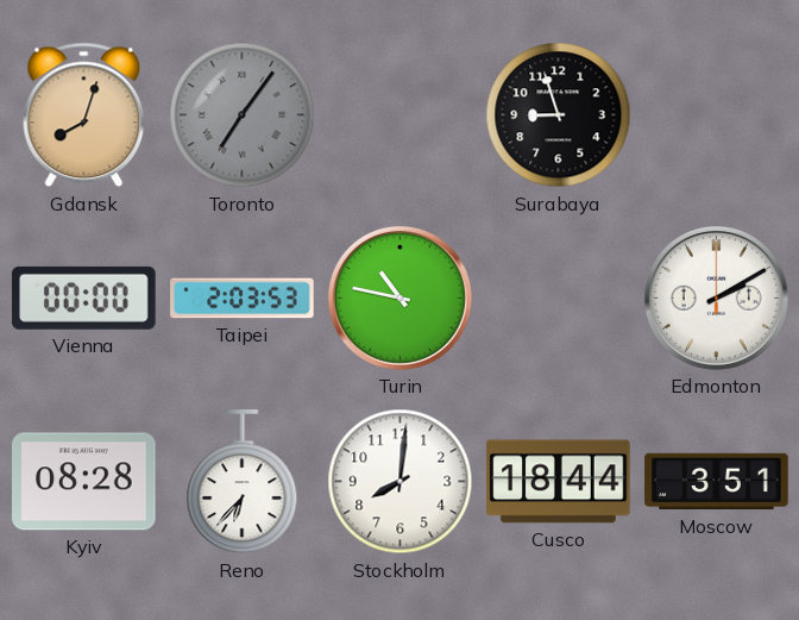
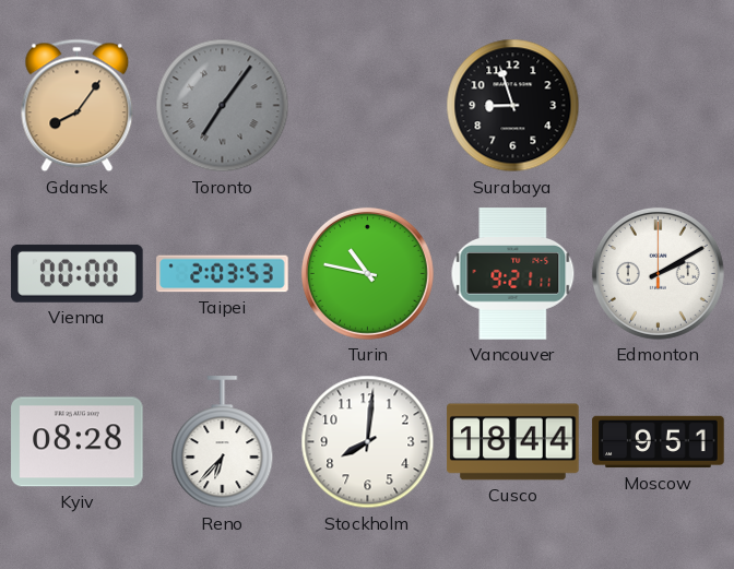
Gdansk: 8:03 -> 8:06 (78, 106)
Vancouver: none -> 9:21 (513, 274)
Moscow: 3:51 -> 9:51 (659, 442)
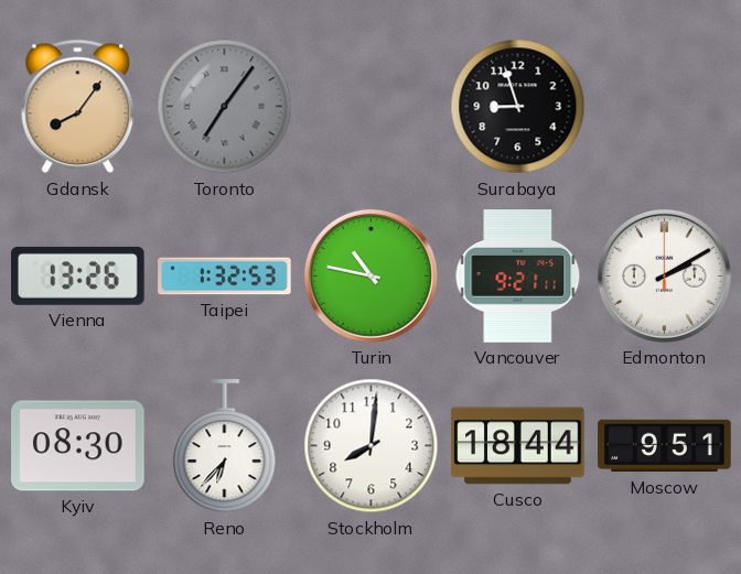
Vienna: 00:00 -> 13:26 (78, 275)
Taipei: 2:03 -> 1:32 (225, 277)
Kyiv: 08:28 -> 08:30 (78, 446)
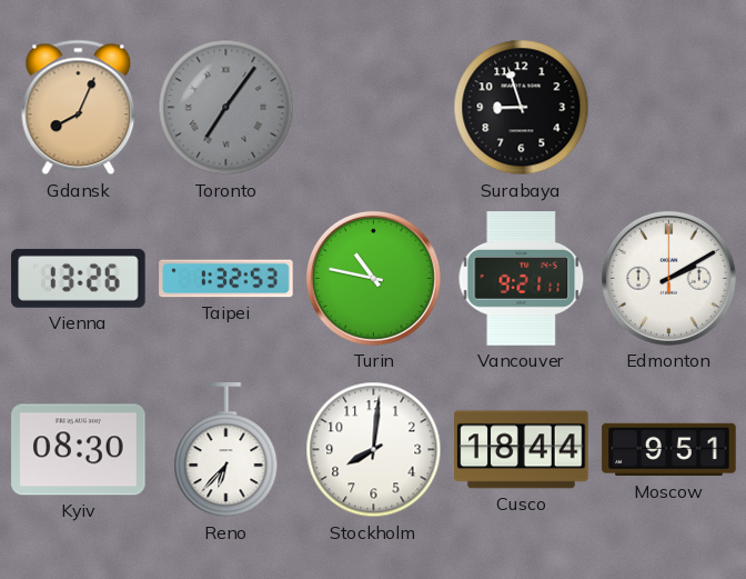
Gdansk: 8:06 -> 8:04 (79, 108)
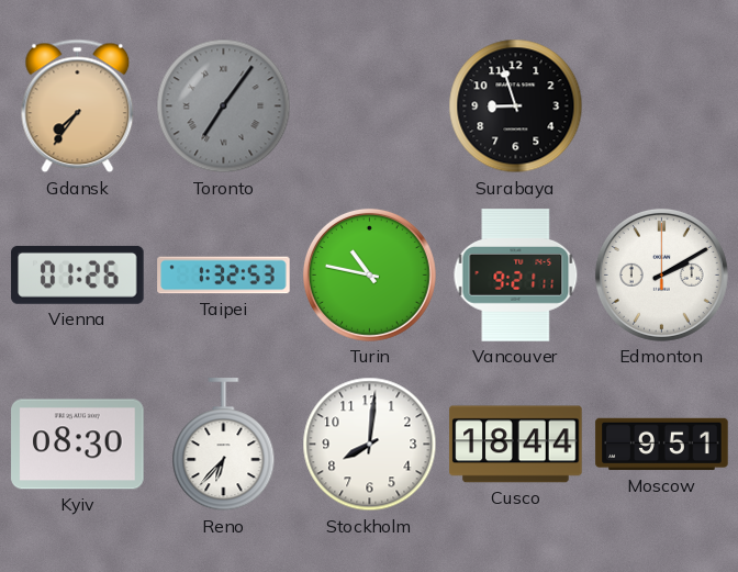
Gdansk: 8:04 -> 7:36 (78, 106)
Vienna: 13:26 -> 01:26 (78, 274)
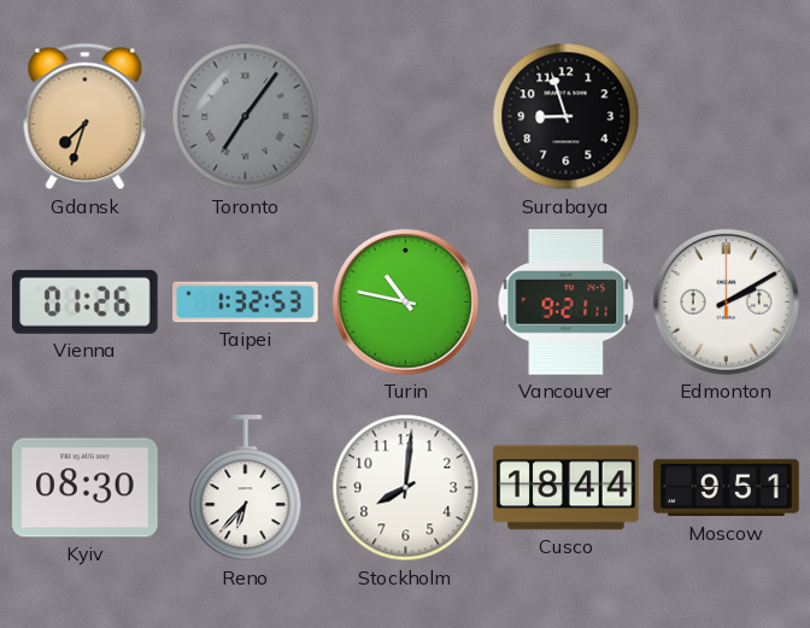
Gdansk: 7:36 -> 7:33 (86, 117)
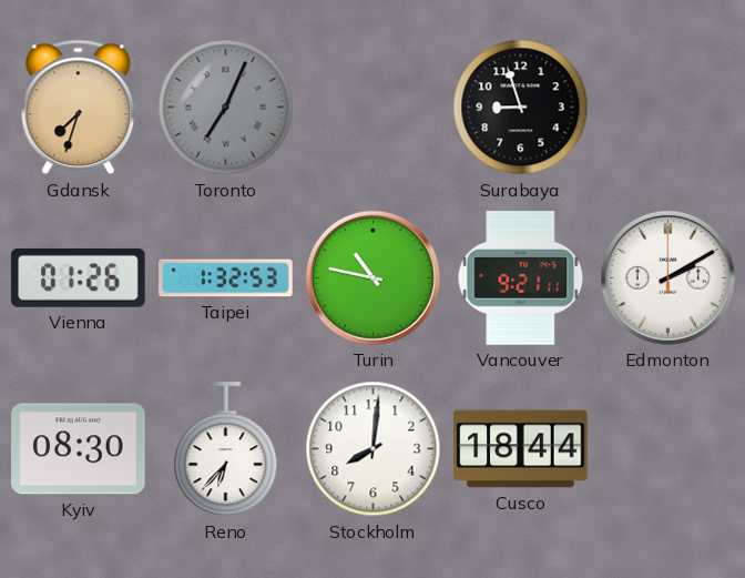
Toronto: 7:06 -> 7:04 (226, 108)
Moscow: 9:51 -> none (727, 488)
